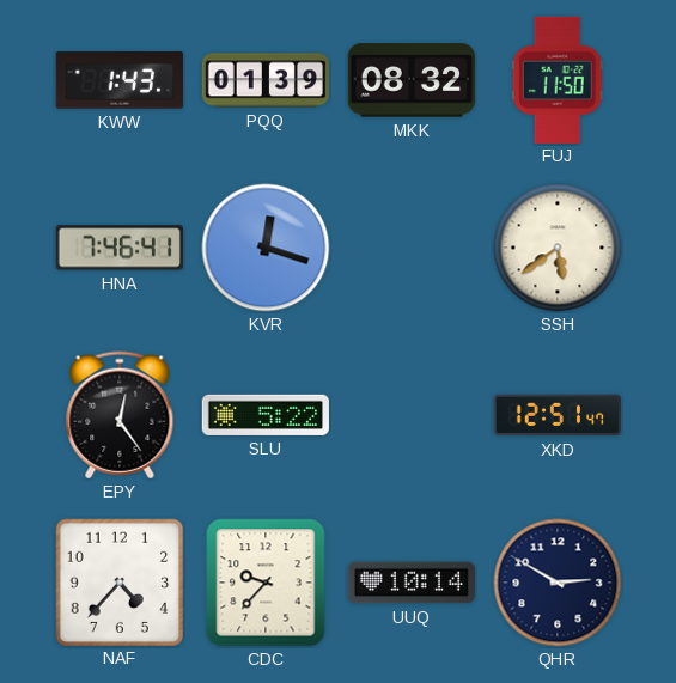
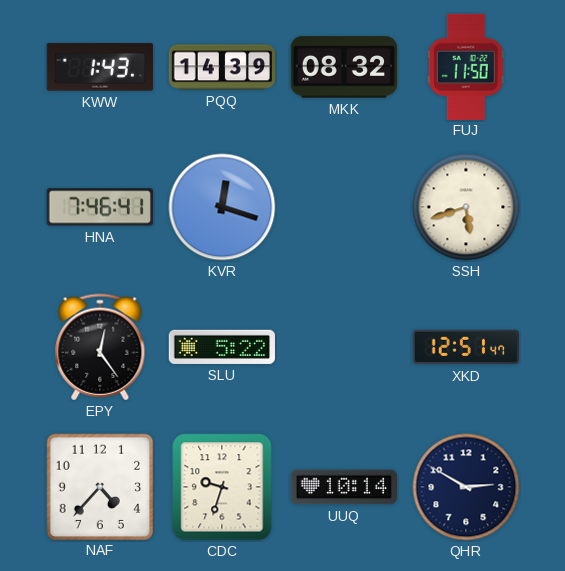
PQQ: 01:39 -> 14:39 (221, 67)
SSH: 5:39 -> 5:42 (466, 207)
CDC: 9:37 -> 9:33 (222, 487)
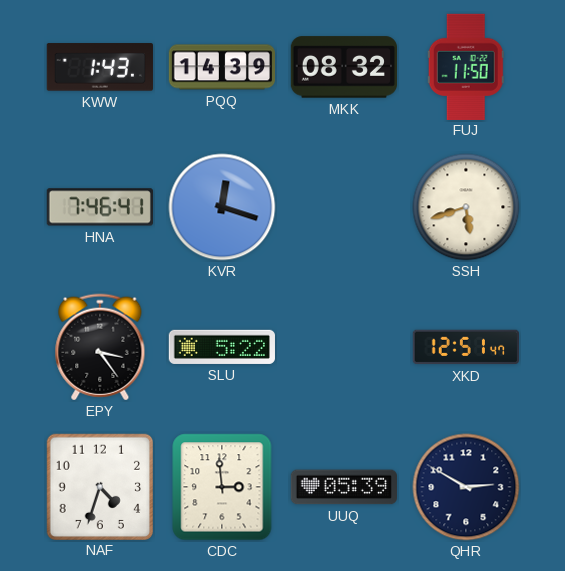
EPY: 12:24 -> 3:24 (100, 347)
NAF: 4:37 -> 4:33 (99, 486)
CDC: 9:33 -> 2:59 (222, 487)
UUQ: 10:14 -> 05:39 (344, 487)
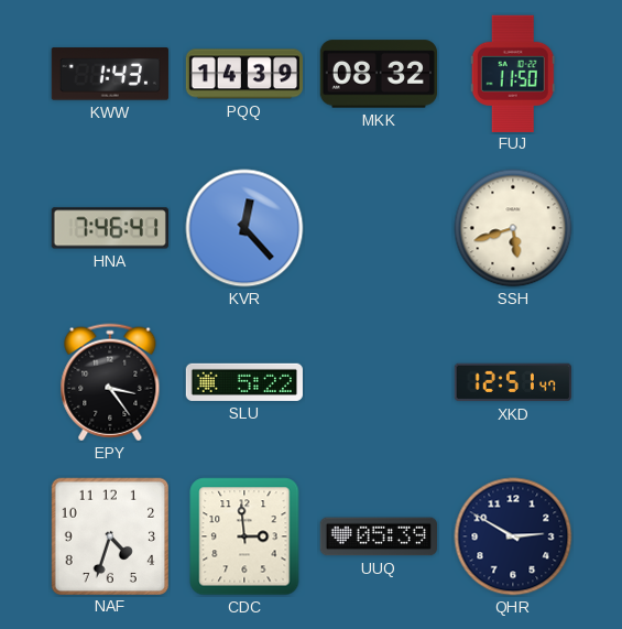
KVR: 12:18 -> 12:23 (244, 228)
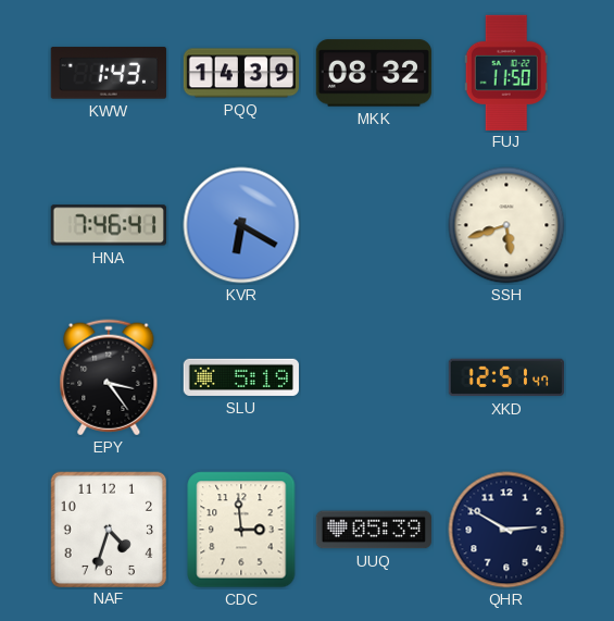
KVR: 12:23 -> 6:20 (241, 225)
SLU: 5:22 -> 5:19 (240, 377)
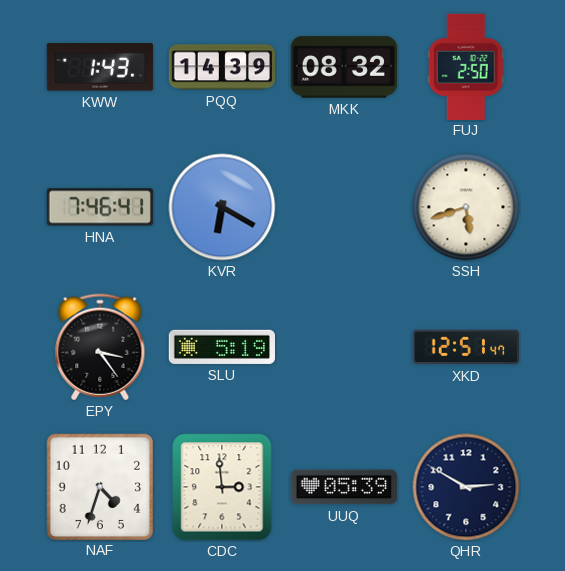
FUJ: 11:50 -> 2:50 (466, 66)
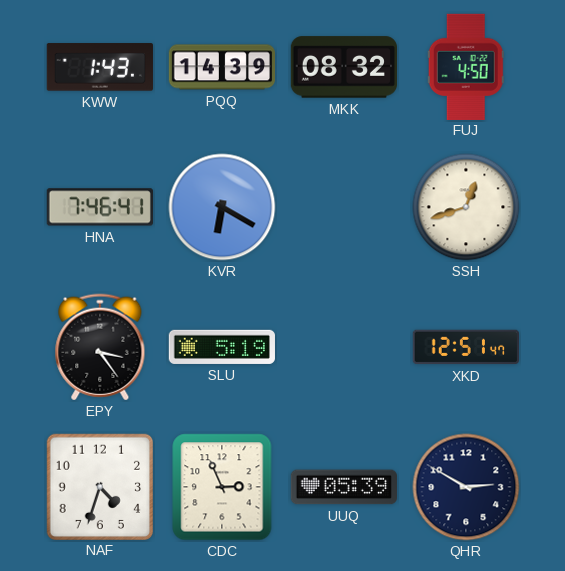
FUJ: 2:50 -> 4:50 (466, 66)
SSH: 5:42 -> 12:42 (466, 207)
CDC: 2:59 -> 2:56 (222, 487)
